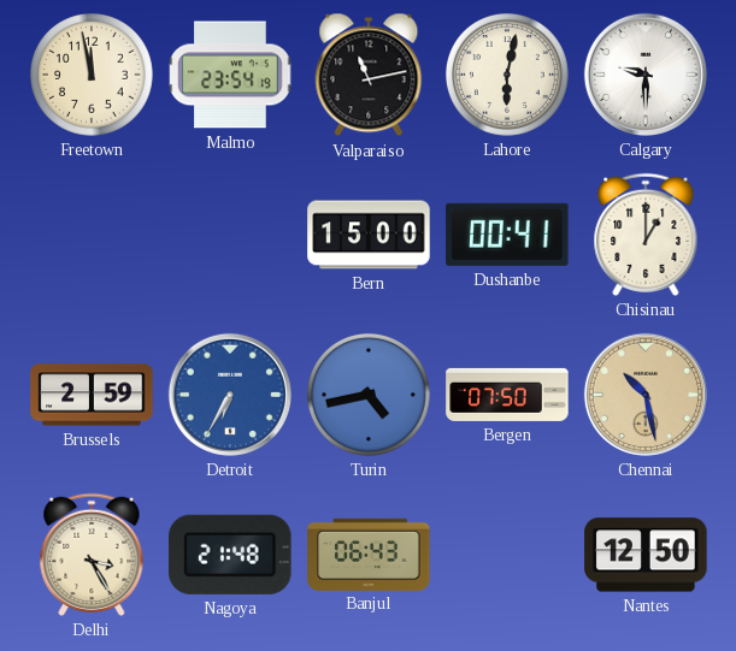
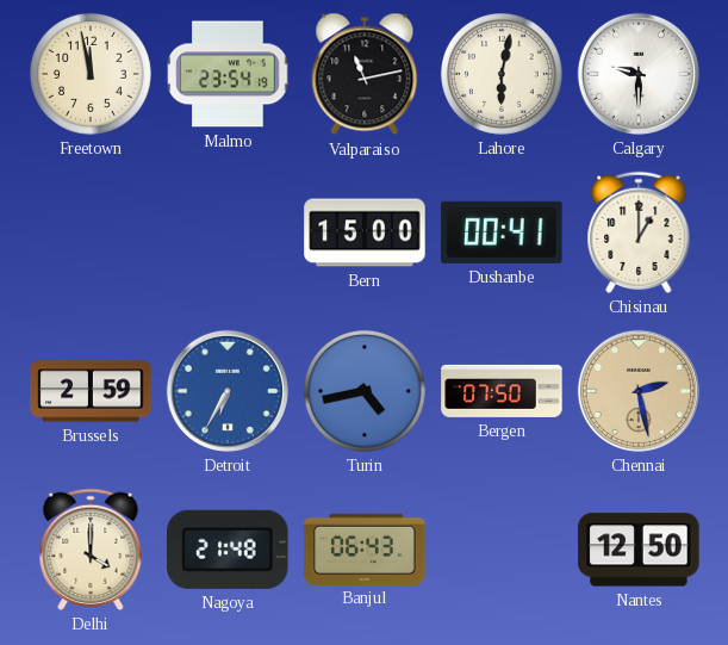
Chennai: 10:28 -> 2:28 (639, 391)
Delhi: 3:25 -> 4:00 (91, 550)
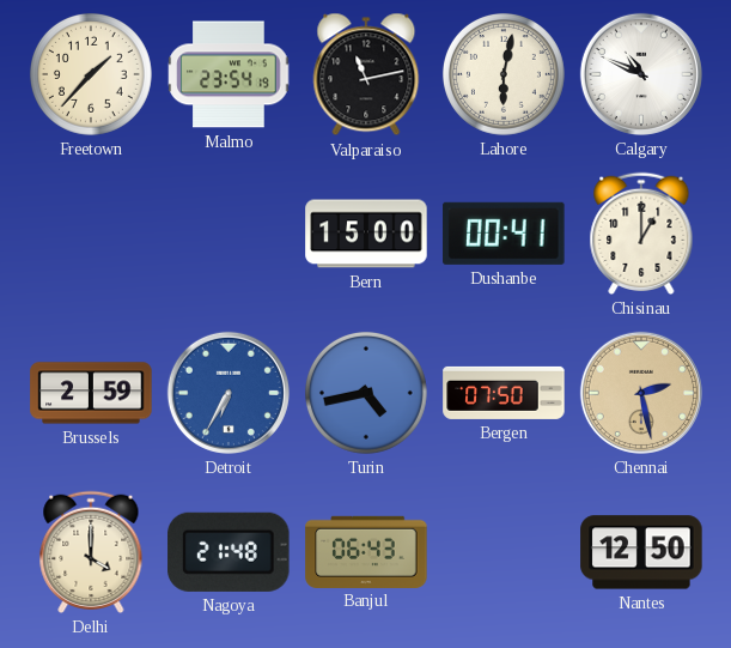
Freetown: 11:58 -> 1:37 (91, 74)
Calgary: 9:30 -> 10:49 (641, 74)
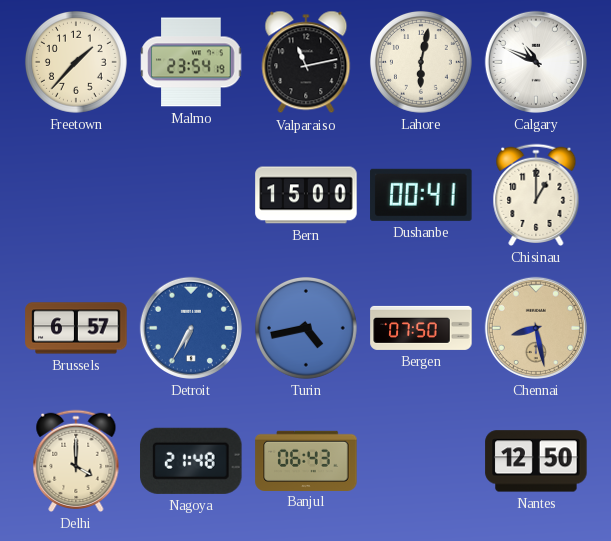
Brussels: 2:59 -> 6:57 (76, 328)
Chennai: 2:28 -> 8:28 (536, 328)
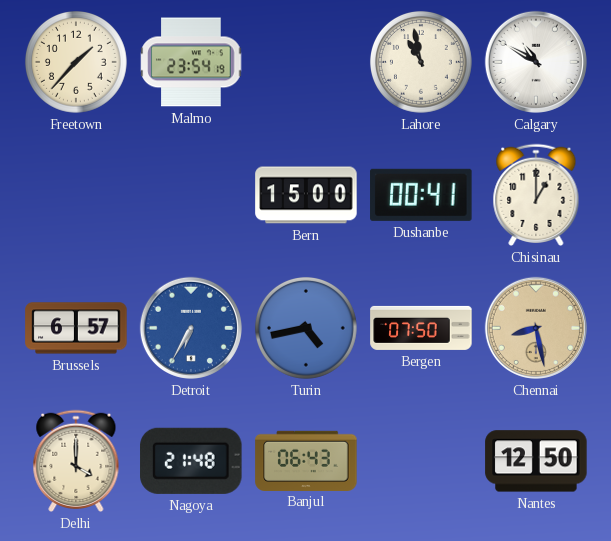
Valparaiso: 11:13 -> none (306, 62)
Lahore: 6:02 -> 10:58 (421, 62)
Calgary: 10:49 -> 10:50 (536, 62)
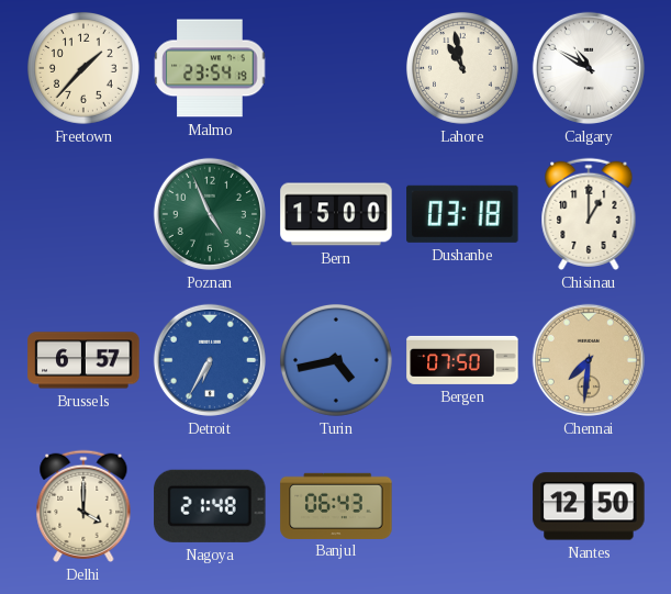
Poznan: none -> 4:56 (210, 214)
Dushanbe: 00:41 -> 03:18 (462, 214)
Chennai: 8:28 -> 7:31 (589, 360)
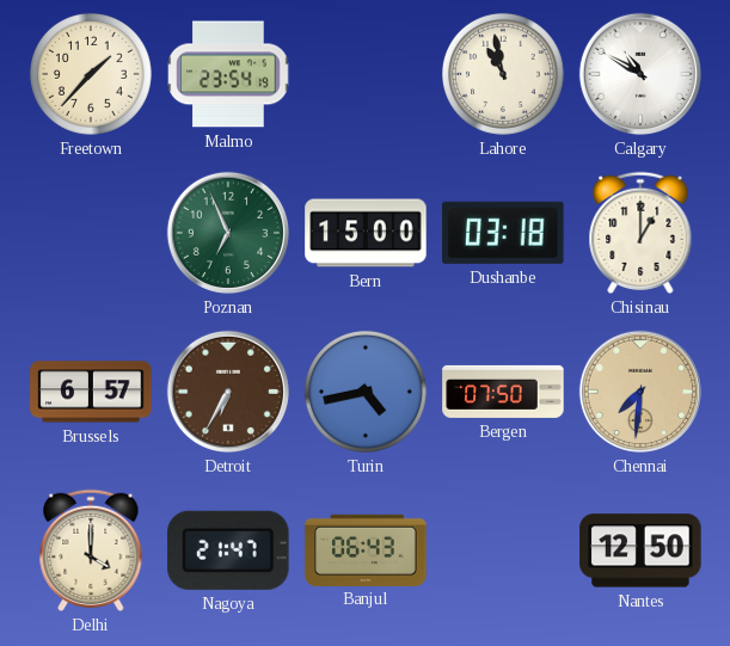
Poznan: 4:56 -> 6:56 (228, 233)
Detroit dial: blue -> brown (228, 392)
Nagoya: 21:48 -> 21:47 (228, 550)
